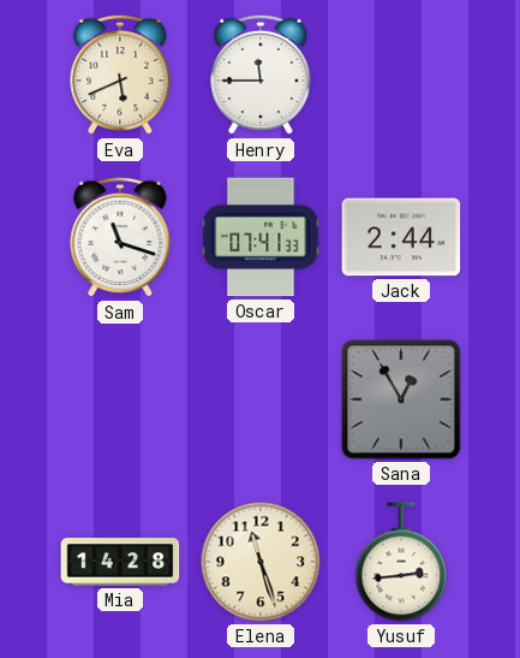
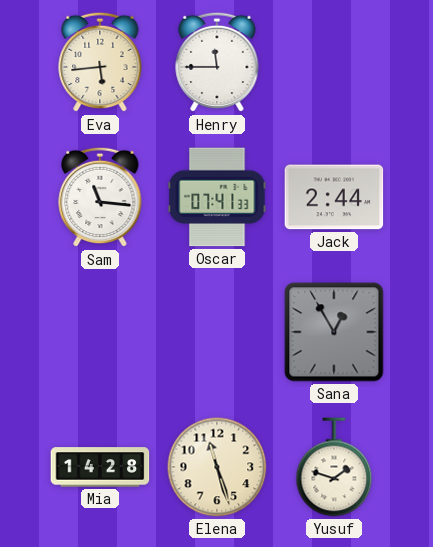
Eva: 5:41 -> 5:44 (100, 62)
Sam: 11:18 -> 11:16 (100, 197)
Yusuf: 2:44 -> 1:48 (334, 467)
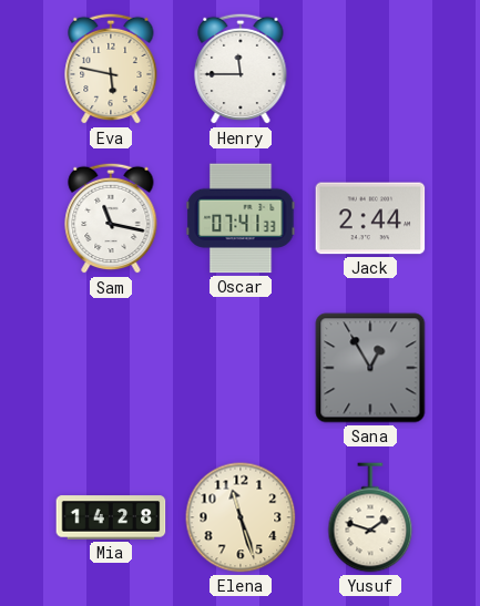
Eva: 5:44 -> 5:47 (111, 69)
Sam: 11:16 -> 11:17 (111, 218)
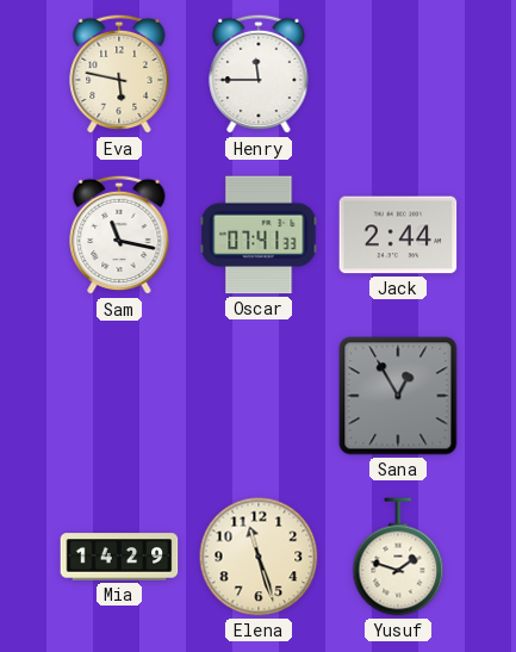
Mia: 14:28 -> 14:29 (119, 557)
